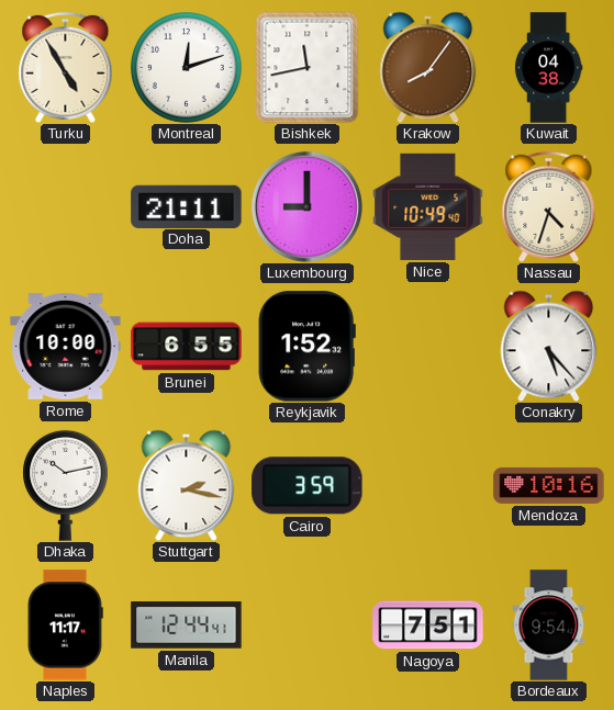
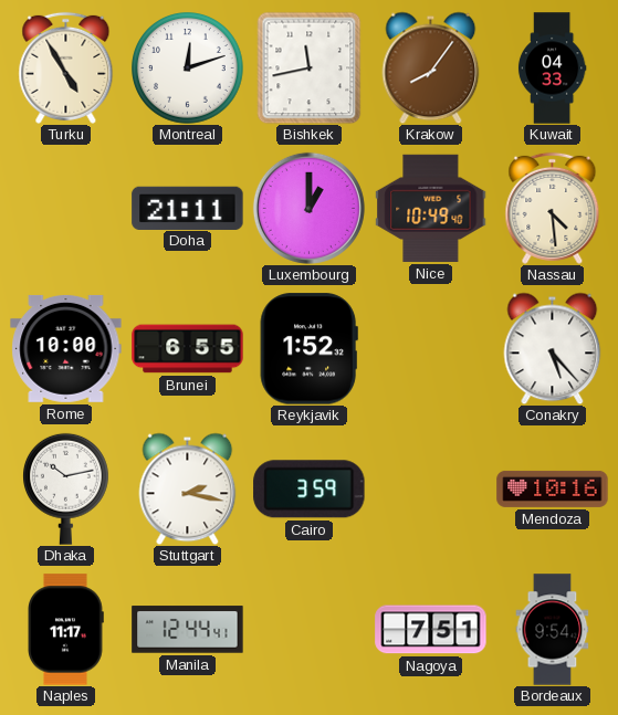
Kuwait: 04:38 -> 04:33 (552, 69)
Luxembourg: 9:00 -> 1:00 (308, 208)
Nassau: 4:33 -> 4:29 (553, 208)
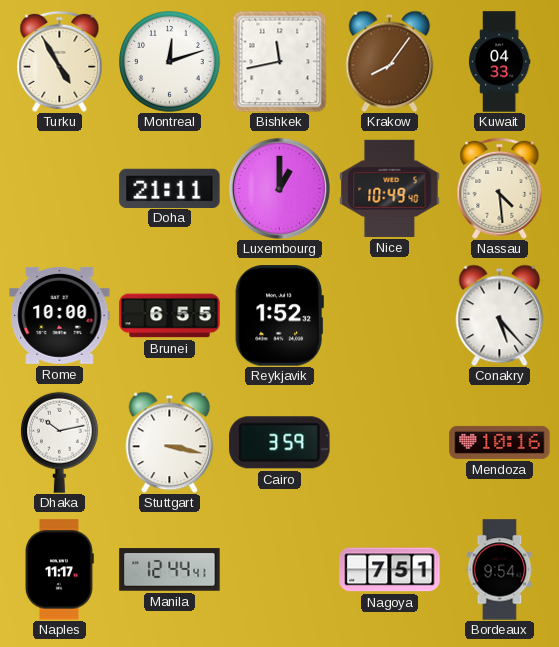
Stuttgart: 2:17 -> 3:17 (170, 442)
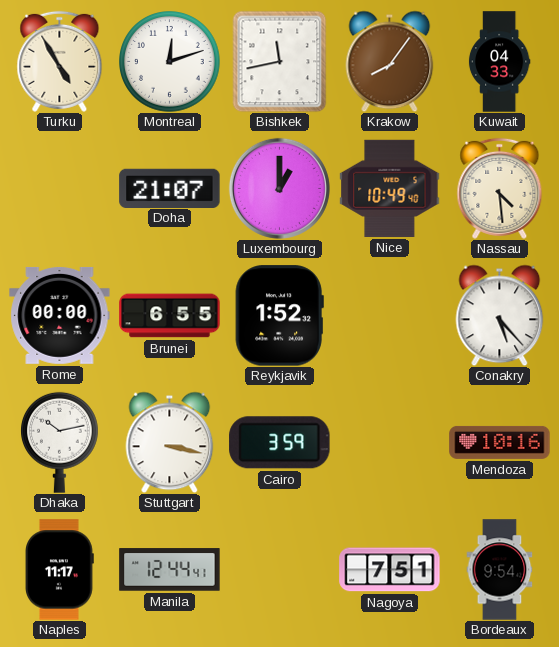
Doha: 21:11 -> 21:07 (170, 188)
Rome: 10:00 -> 00:00 (60, 315)
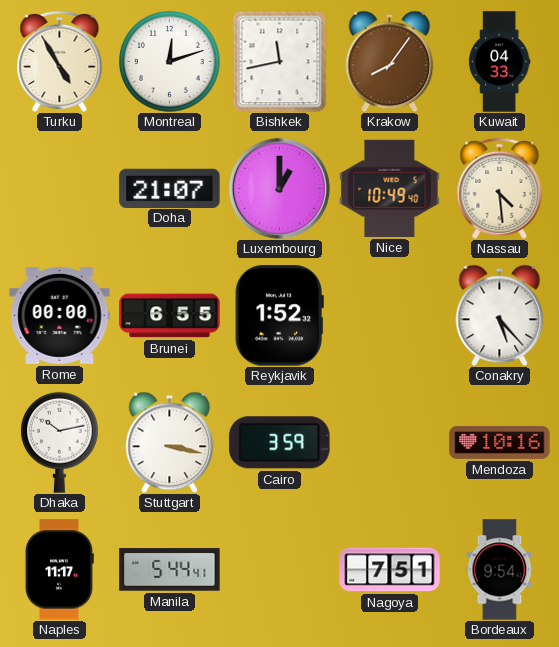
Manila: 12:44 -> 5:44 (170, 570)
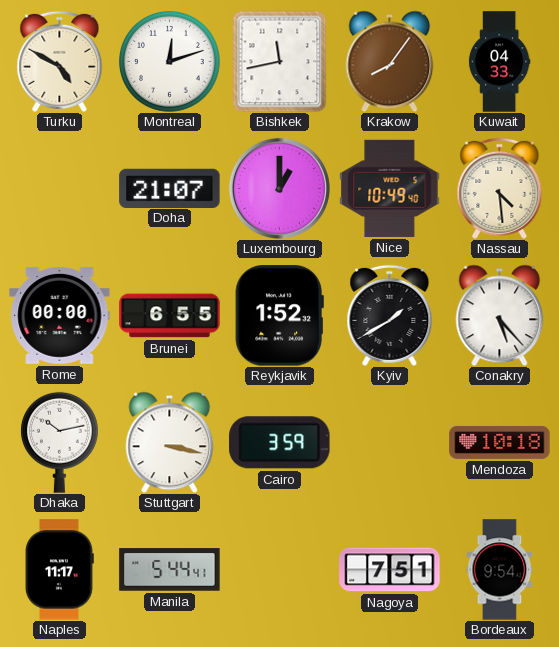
Turku: 4:55 -> 4:50 (60, 61)
Kyiv: none -> 1:40 (390, 315)
Mendoza: 10:16 -> 10:18 (500, 442)
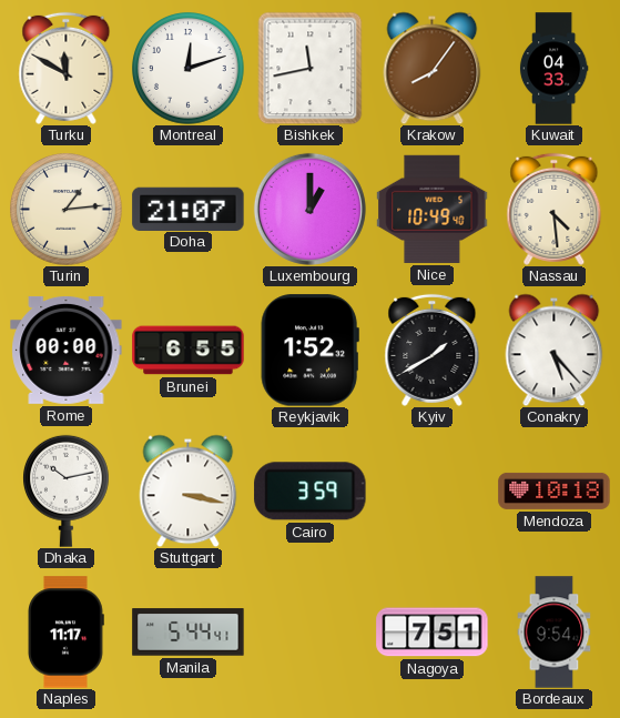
Turku: 4:50 -> 11:50 (67, 68)
Turin: none -> 1:14 (67, 210)
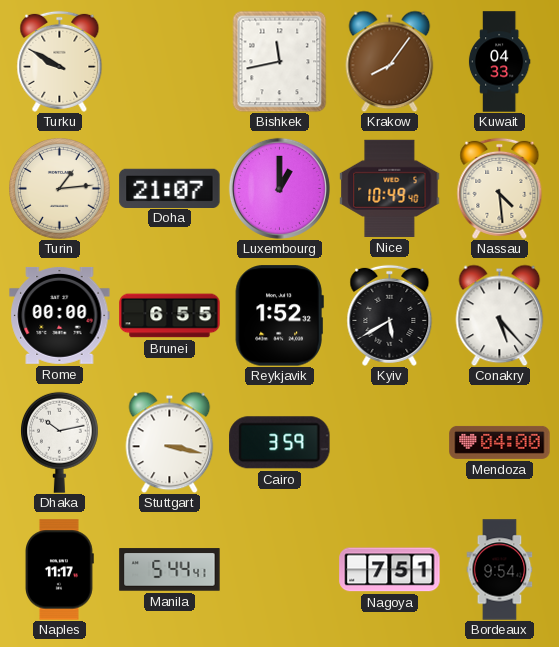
Turku: 11:50 -> 9:50 (60, 61)
Montreal: 12:12 -> none (189, 69)
Kyiv: 1:40 -> 5:40 (390, 315)
Mendoza: 10:18 -> 04:00 (500, 442)
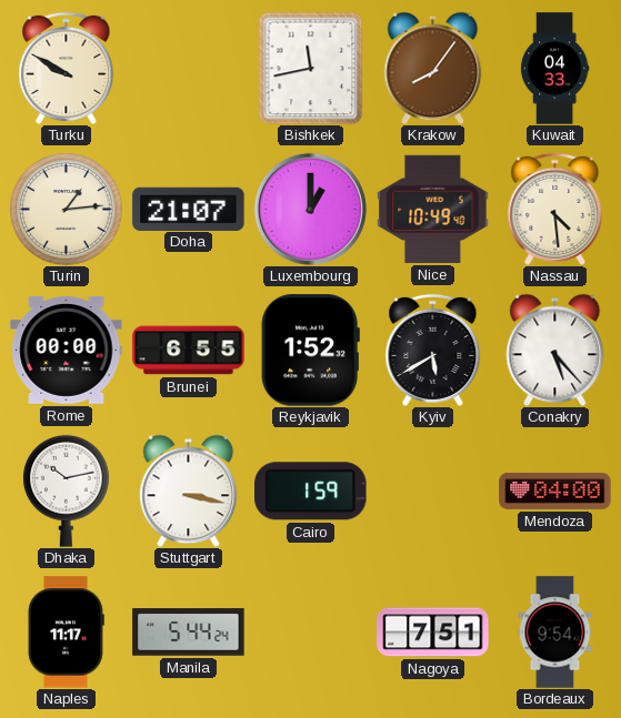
Cairo: 3:59 -> 1:59 (311, 492)
Manila: 5:44:41 -> 5:44:24 (189, 633)
